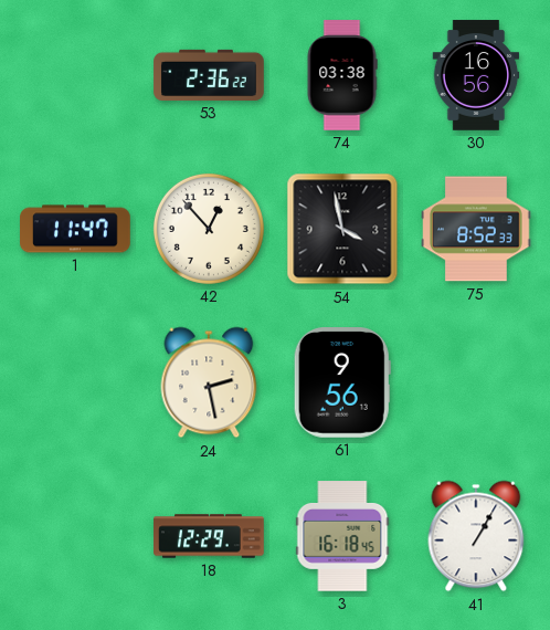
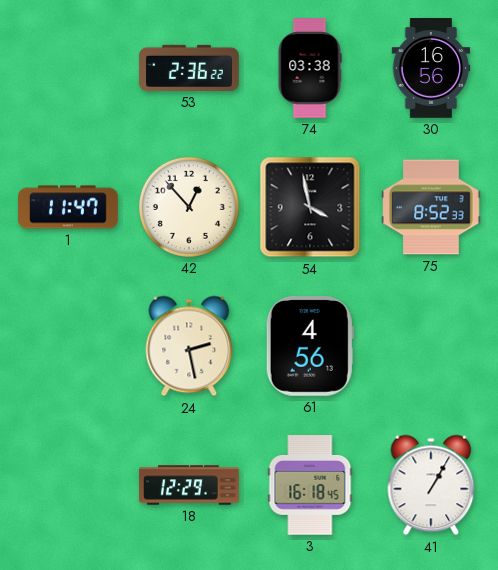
61: 9:56 -> 4:56 (310, 347)
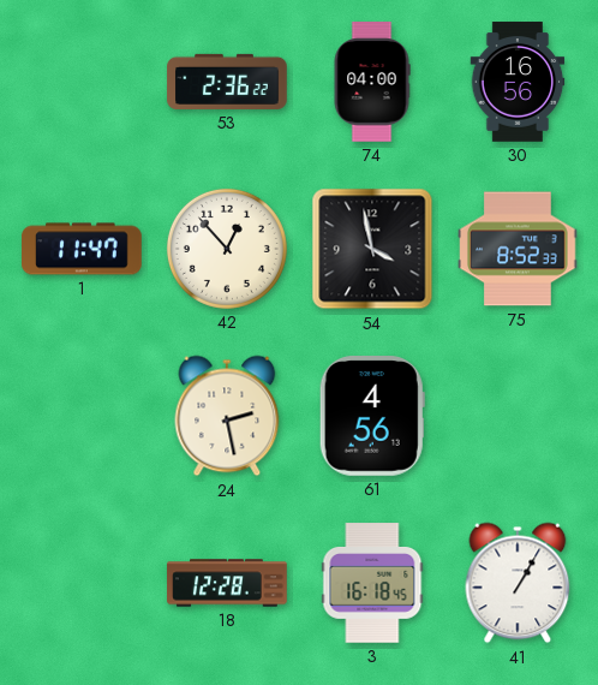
74: 03:38 -> 04:00 (372, 82)
18: 12:29 -> 12:28 (227, 583)
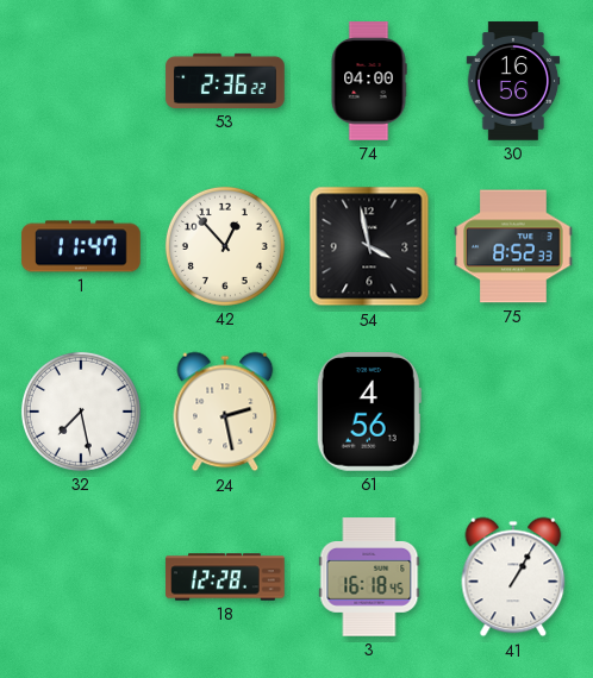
32: none -> 7:28 (81, 412)
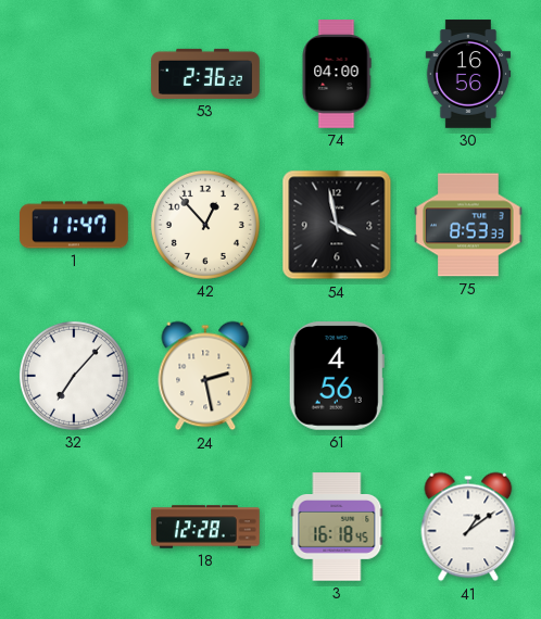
75: 8:52 -> 8:53 (468, 225)
32: 7:28 -> 7:07 (74, 376)
41: 1:05 -> 1:09 (468, 527)
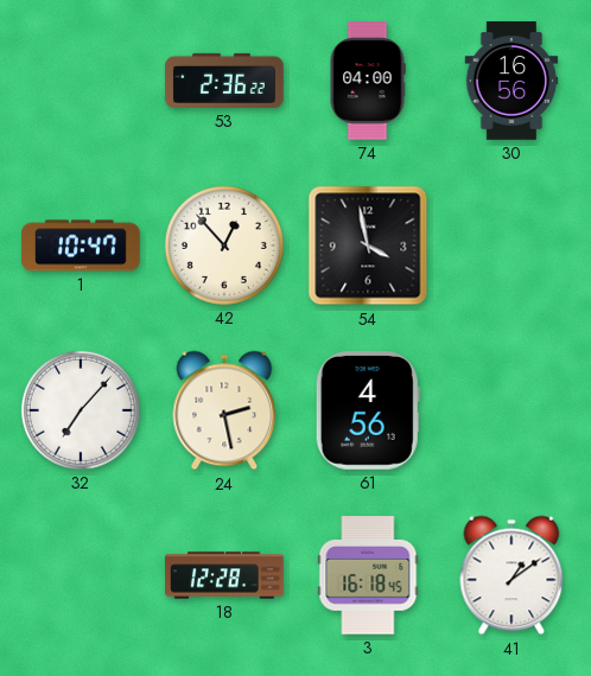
1: 11:47 -> 10:47 (81, 245)
75: 8:53 -> none (468, 225)
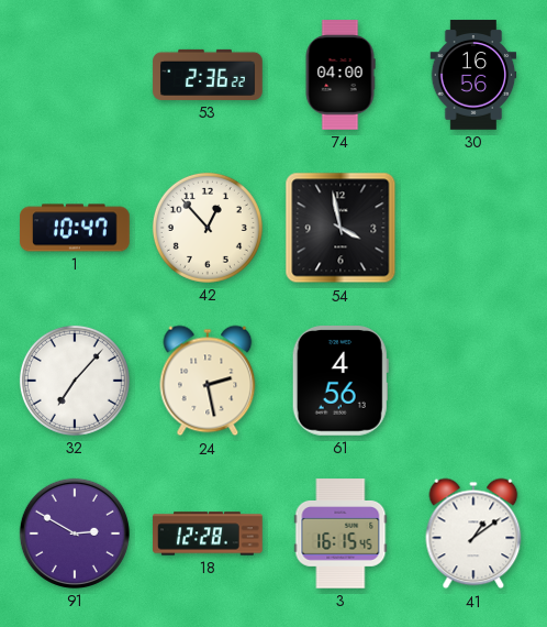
91: none -> 2:50 (75, 533)
3: 16:18 -> 16:15 (341, 533)
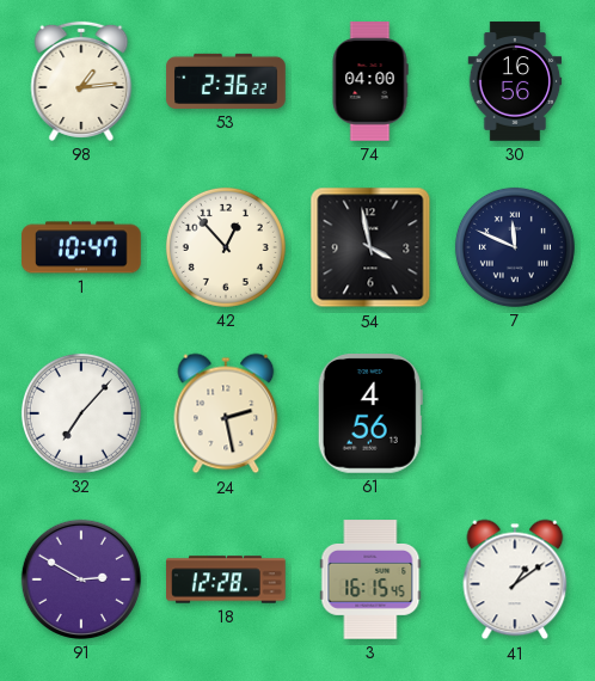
98: none -> 1:14 (81, 81)
7: none -> 11:49 (515, 247)
